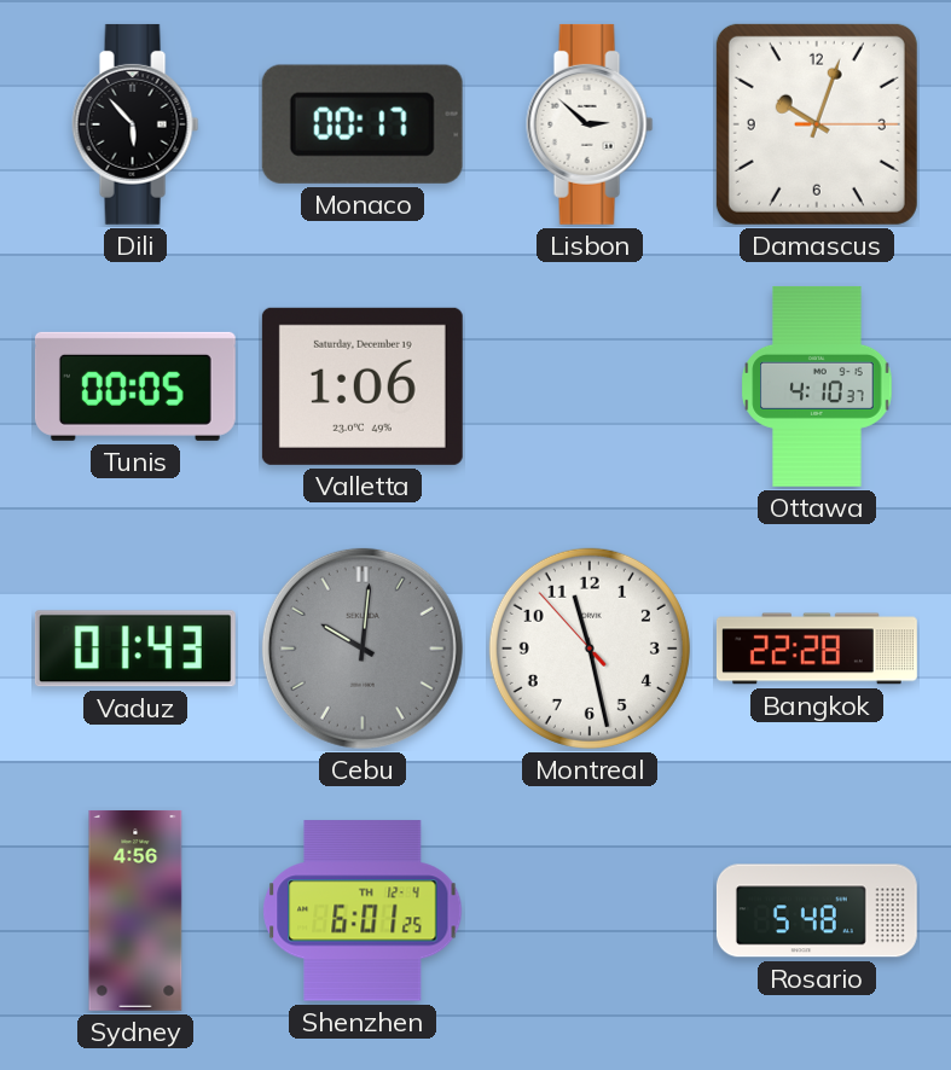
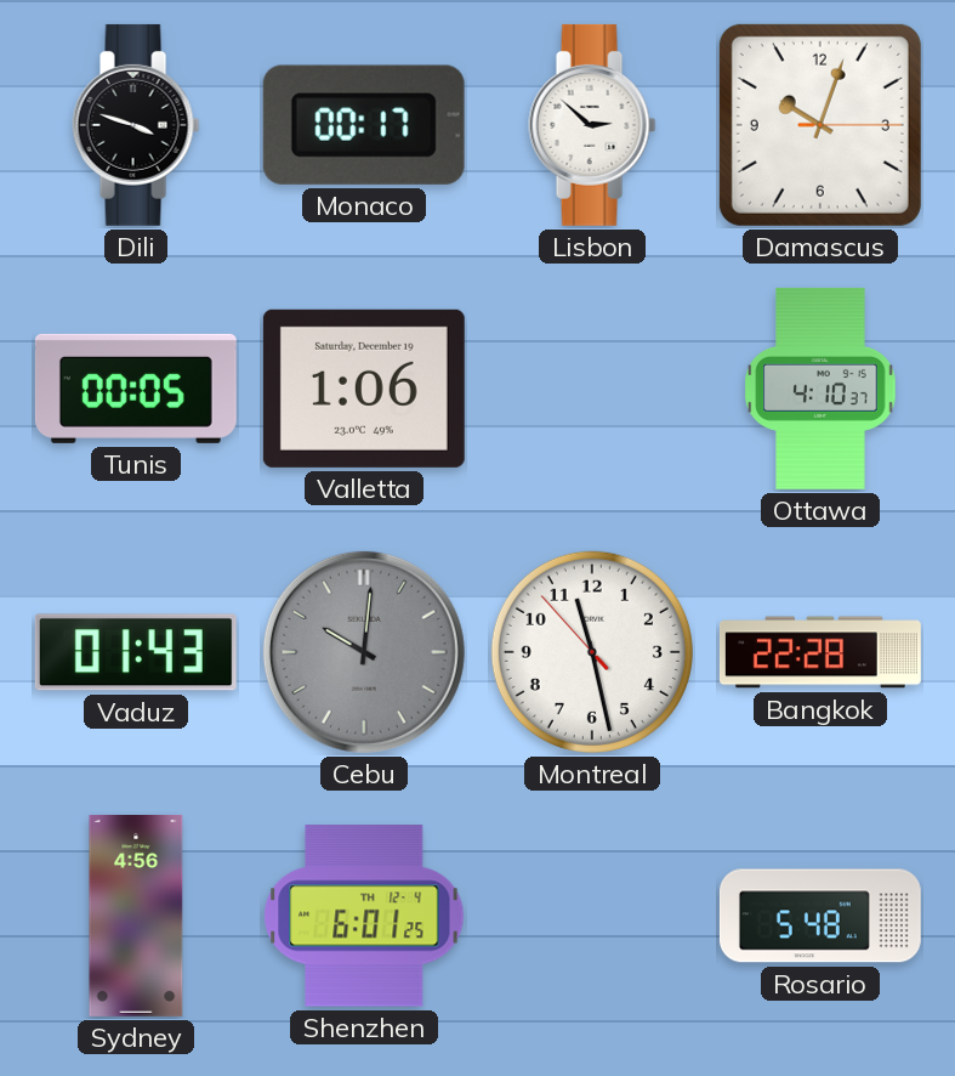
Dili: 5:53 -> 3:48 (136, 125)
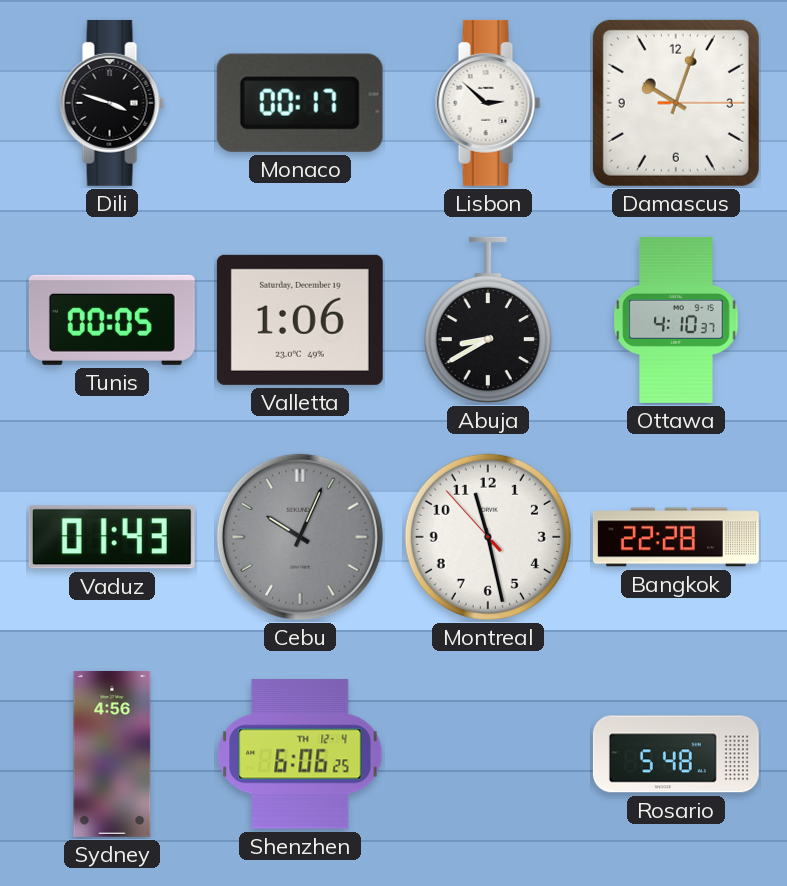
Abuja: none -> 8:40 (488, 320)
Cebu: 10:01 -> 10:04 (300, 537)
Shenzhen: 6:01 -> 6:06 (300, 754)
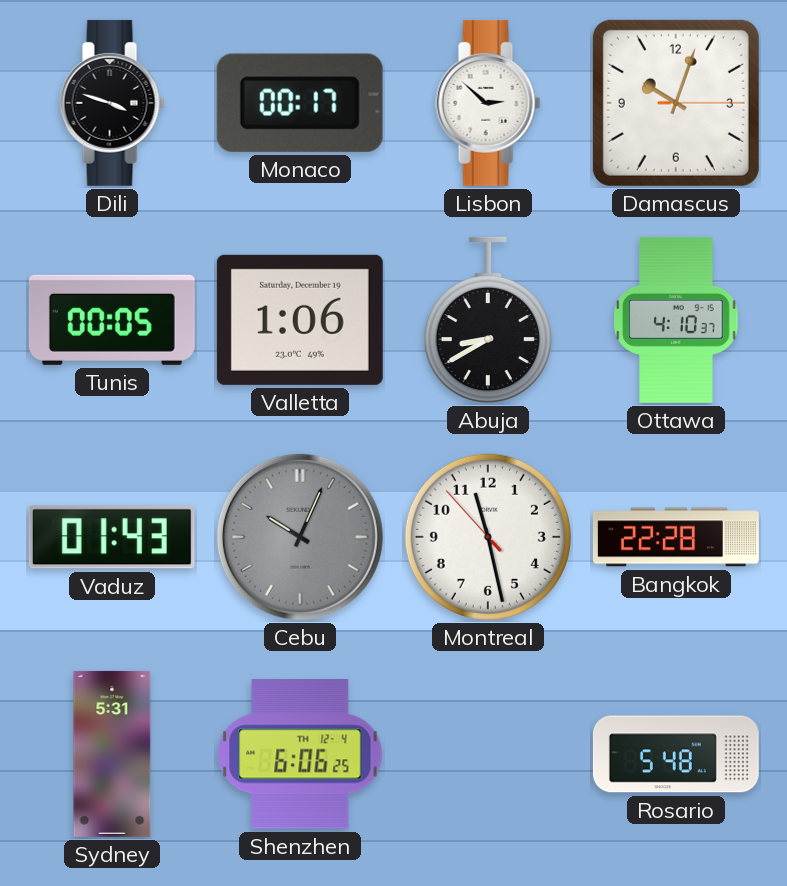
Sydney: 4:56 -> 5:31 (112, 754)
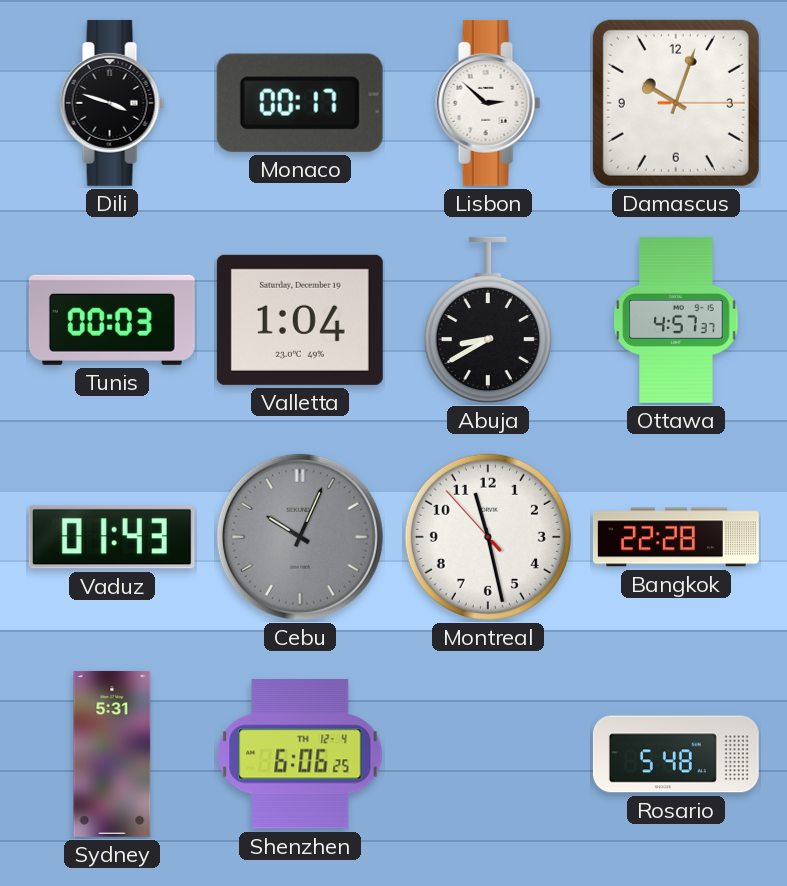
Tunis: 00:05 -> 00:03 (112, 320)
Valletta: 1:06 -> 1:04 (300, 320)
Ottawa: 4:10 -> 4:57 (676, 320)
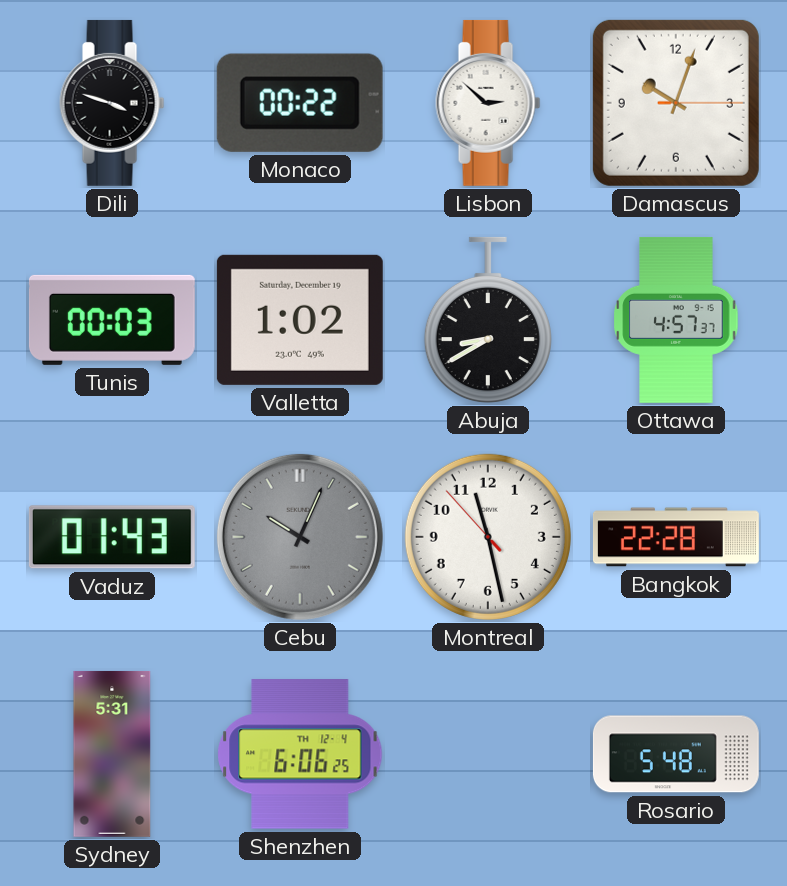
Monaco: 00:17 -> 00:22 (300, 103)
Valletta: 1:04 -> 1:02 (300, 320)
